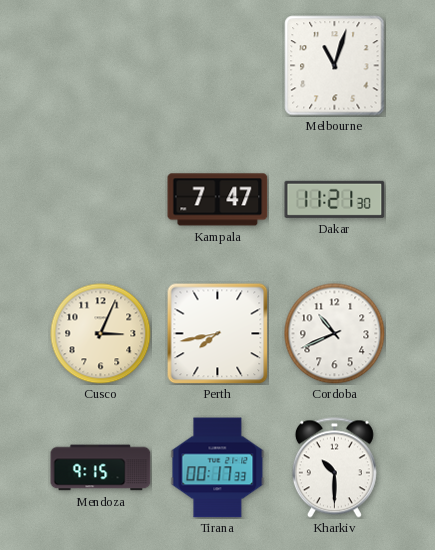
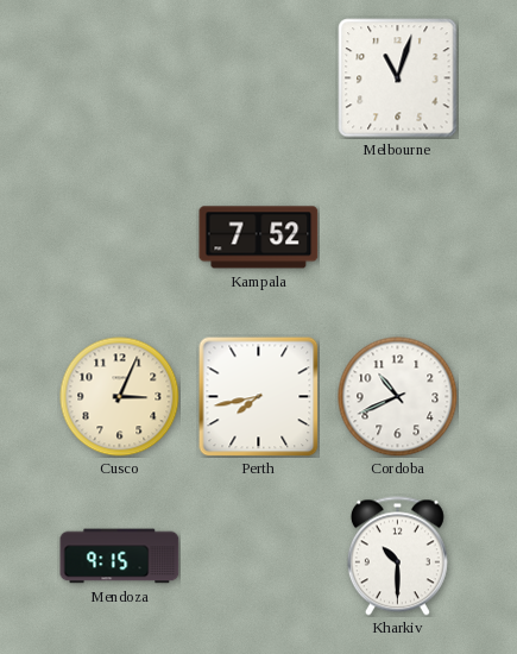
Kampala: 7:47 -> 7:52 (259, 238)
Dakar: 11:21 -> none (335, 199)
Tirana: 00:17 -> none (218, 468)
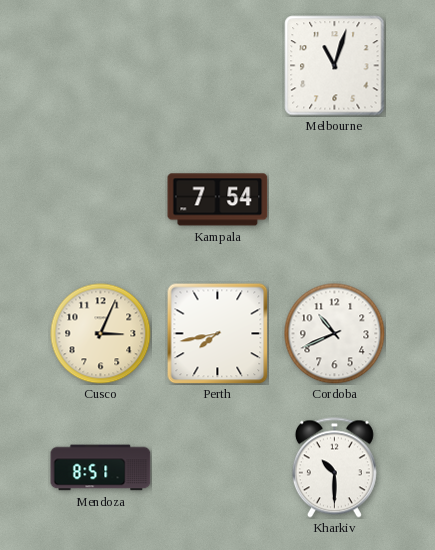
Kampala: 7:52 -> 7:54 (218, 200)
Mendoza: 9:15 -> 8:51 (101, 468)
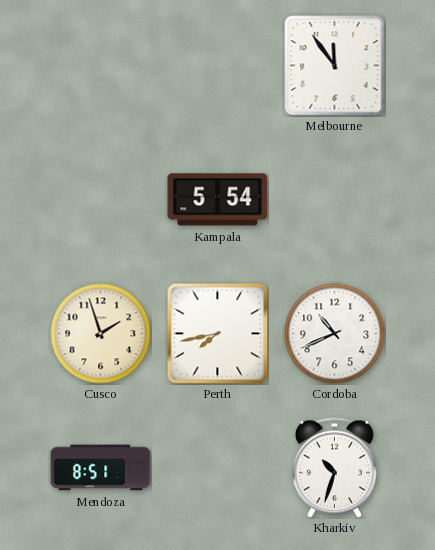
Melbourne: 11:03 -> 11:54 (335, 66)
Kampala: 7:54 -> 5:54 (218, 200)
Cusco: 3:04 -> 1:57 (101, 334)
Kharkiv: 10:30 -> 10:33 (334, 468)
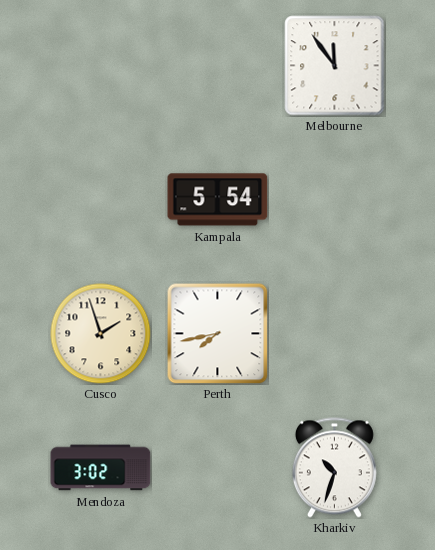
Cordoba: 10:41 -> none (335, 334)
Mendoza: 8:51 -> 3:02 (101, 468)
